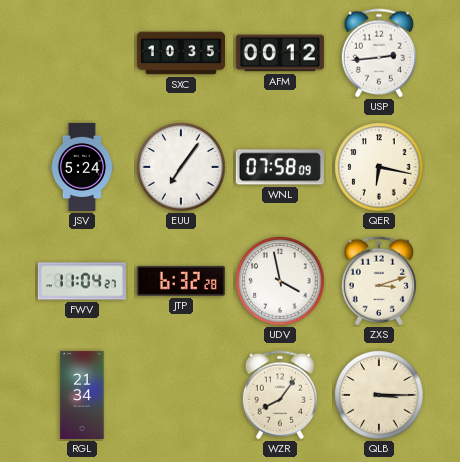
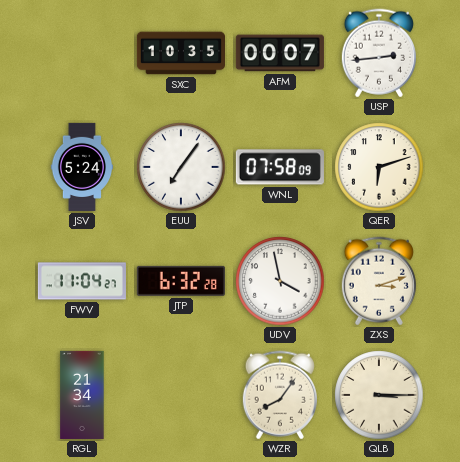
AFM: 00:12 -> 00:07 (280, 53)
QER: 6:17 -> 6:12 (379, 167)
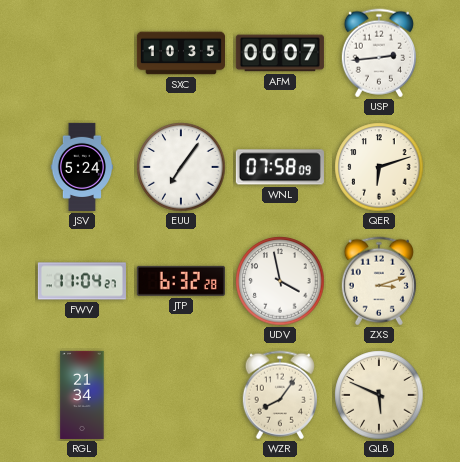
QLB: 3:15 -> 5:49 (379, 395)
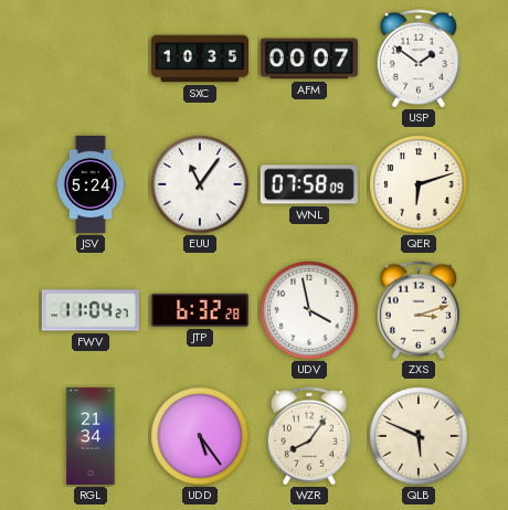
USP: 2:44 -> 1:51 (419, 59)
EUU: 7:06 -> 11:06 (200, 184)
UDD: none -> 5:24 (200, 436)
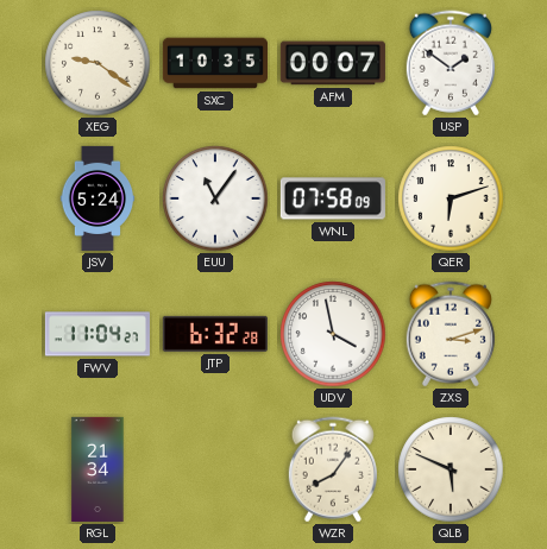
XEG: none -> 9:21 (98, 63)
UDD: 5:24 -> none (200, 436)
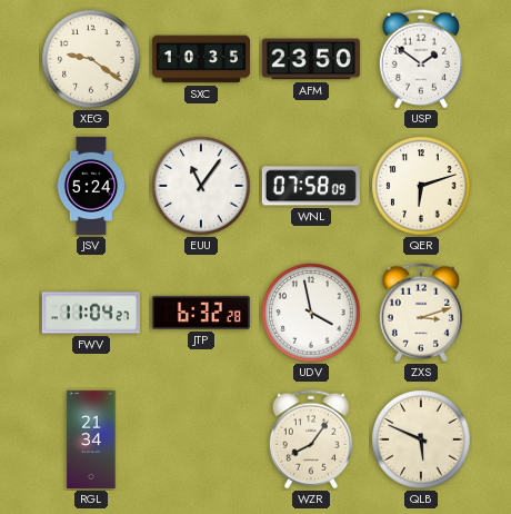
AFM: 00:07 -> 23:50 (311, 59)
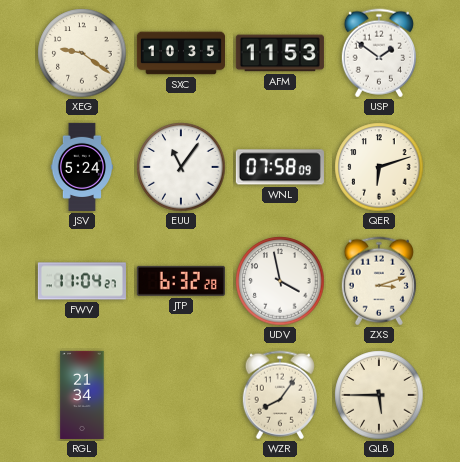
AFM: 23:50 -> 11:53 (280, 53)
QLB: 5:49 -> 5:45 (379, 395)
